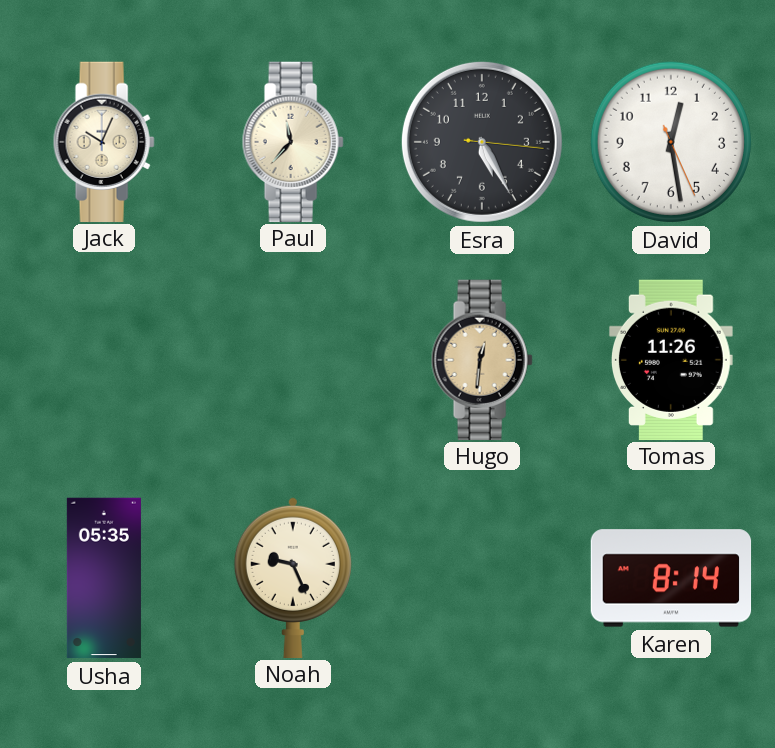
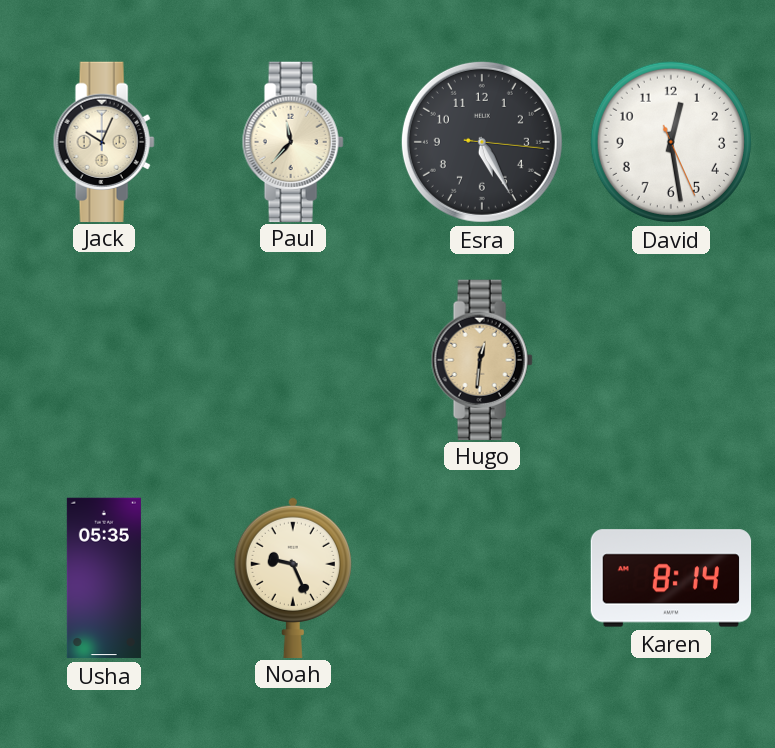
Tomas: 11:26 -> none (671, 359)
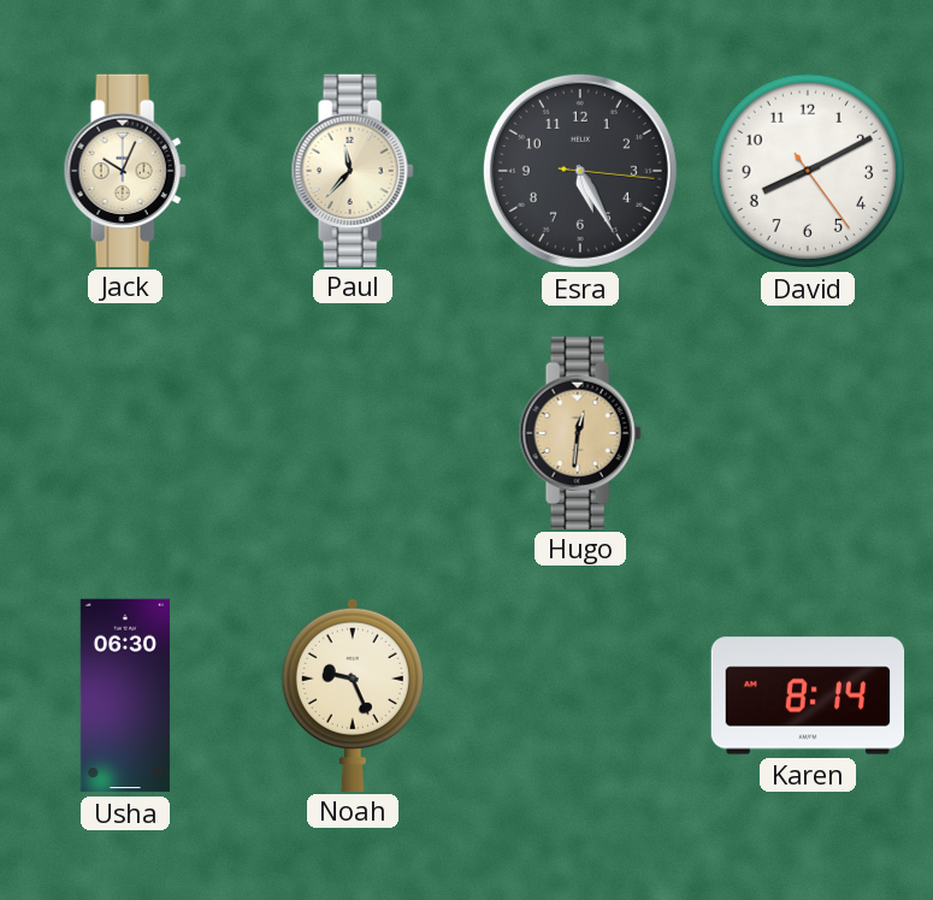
David: 12:28 -> 8:10 (808, 171)
Usha: 05:35 -> 06:30 (125, 695)
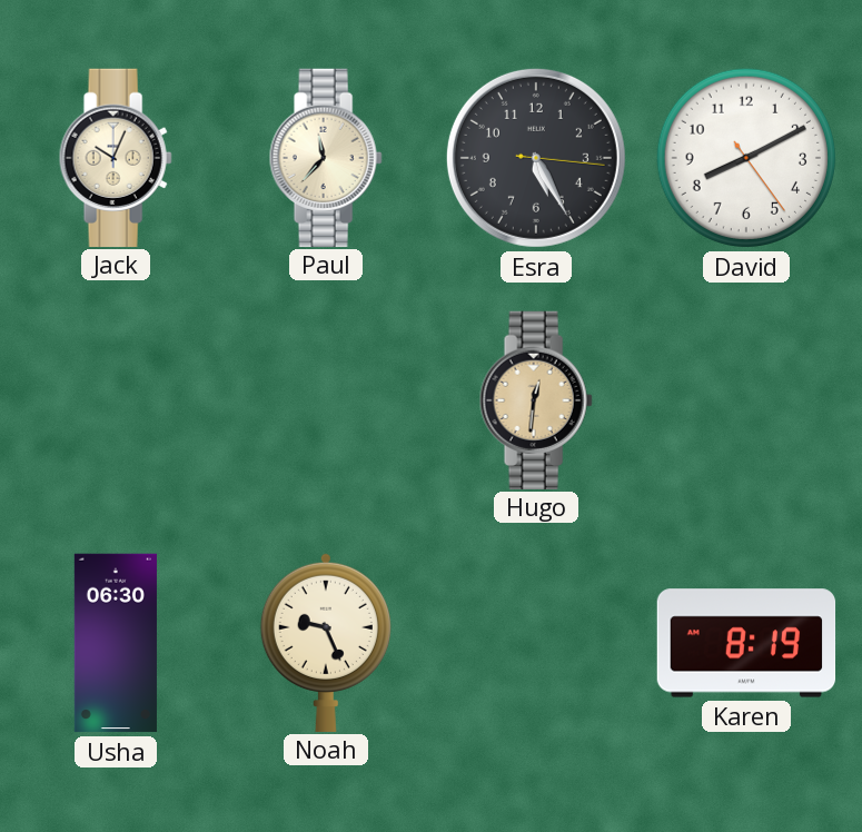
Karen: 8:14 -> 8:19 (746, 643)
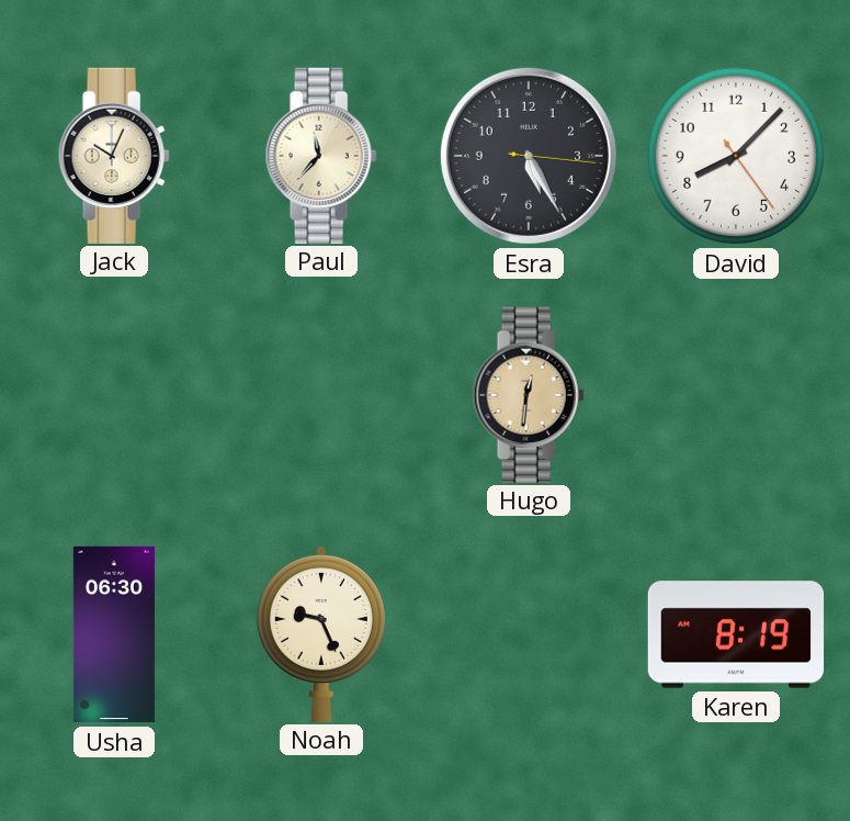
David: 8:10 -> 8:07 (736, 156)
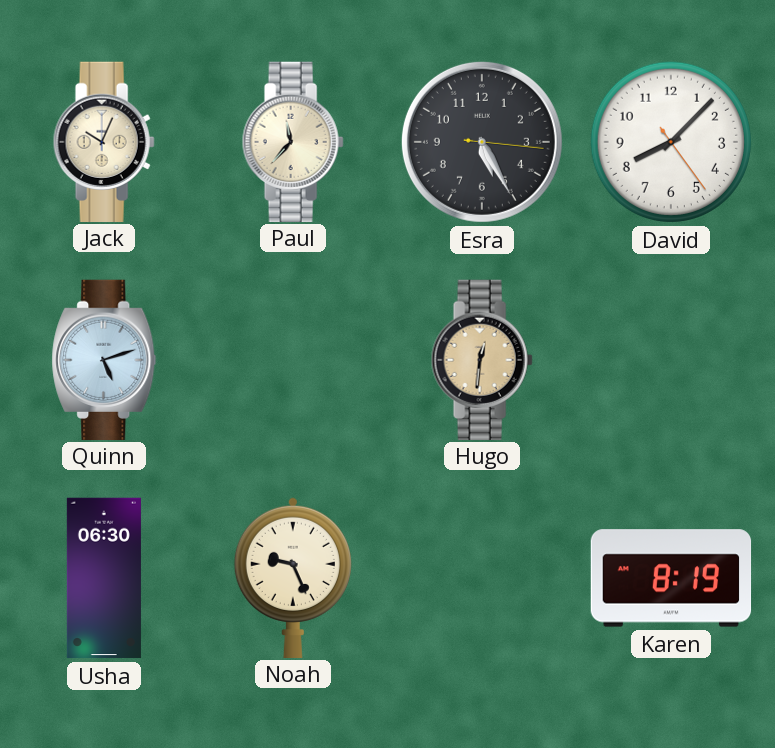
Quinn: none -> 5:12 (104, 359)
